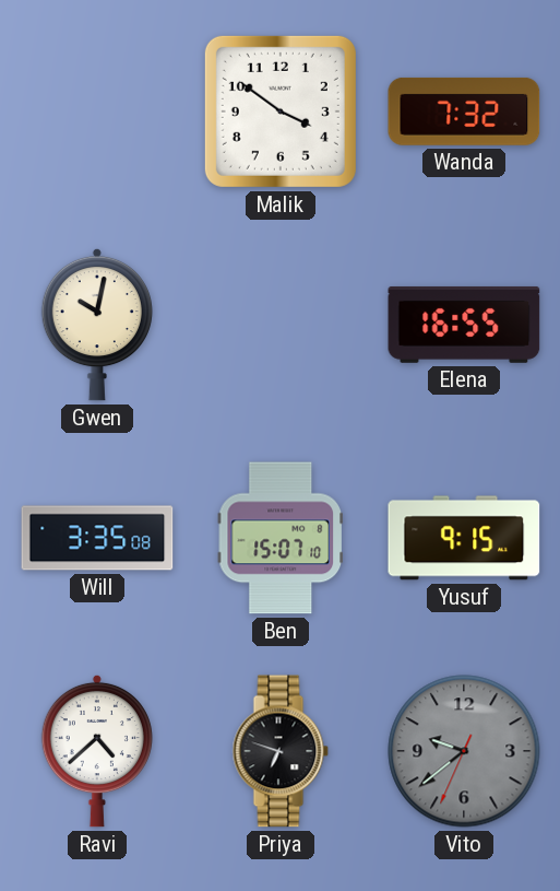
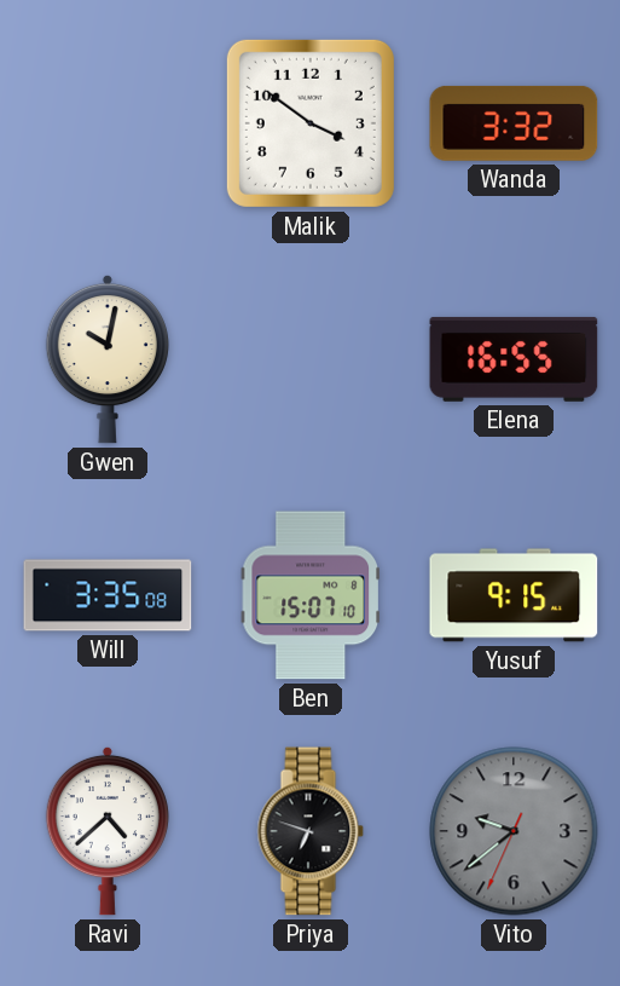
Wanda: 7:32 -> 3:32 (514, 123)
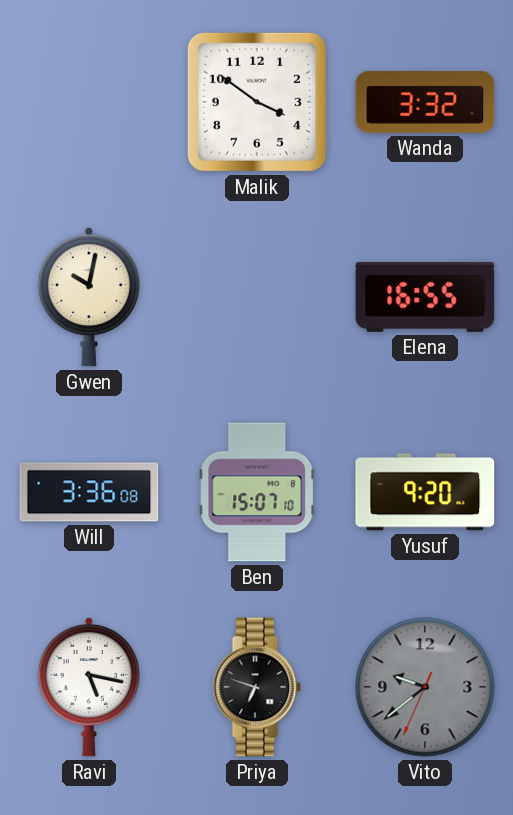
Will: 3:35 -> 3:36 (89, 492)
Yusuf: 9:15 -> 9:20 (425, 492)
Ravi: 4:38 -> 5:17 (89, 687)
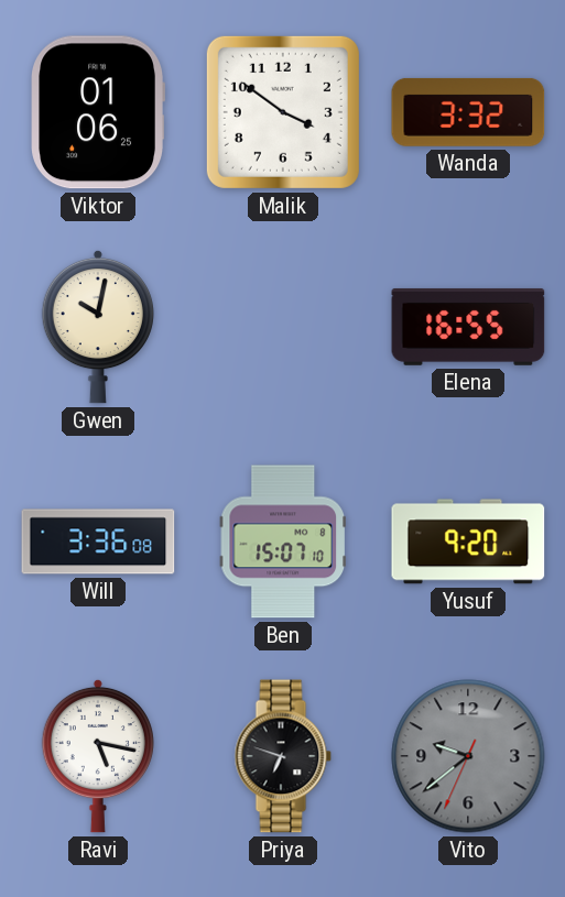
Viktor: none -> 01:06 (97, 112)
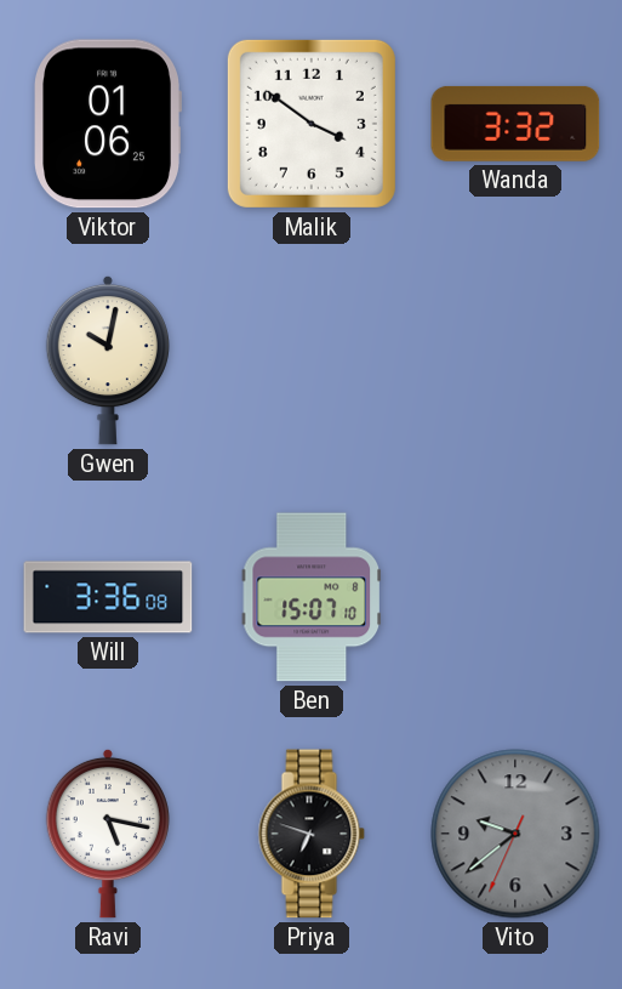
Elena: 16:55 -> none (468, 327)
Yusuf: 9:20 -> none (468, 542)
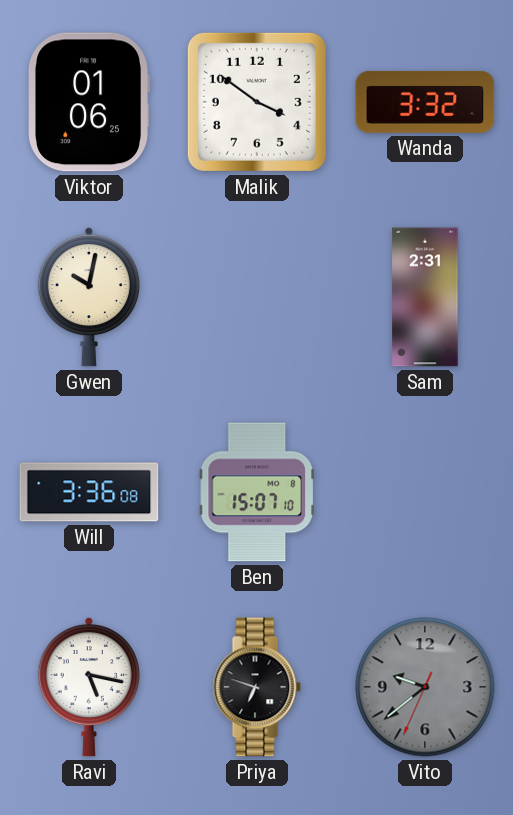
Sam: none -> 2:31 (425, 297)
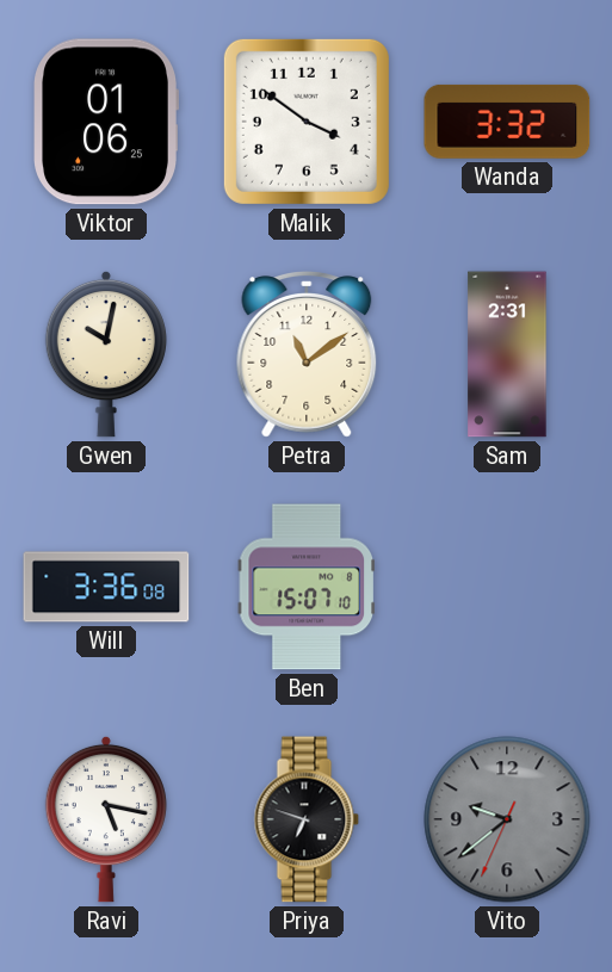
Petra: none -> 11:09 (307, 354)
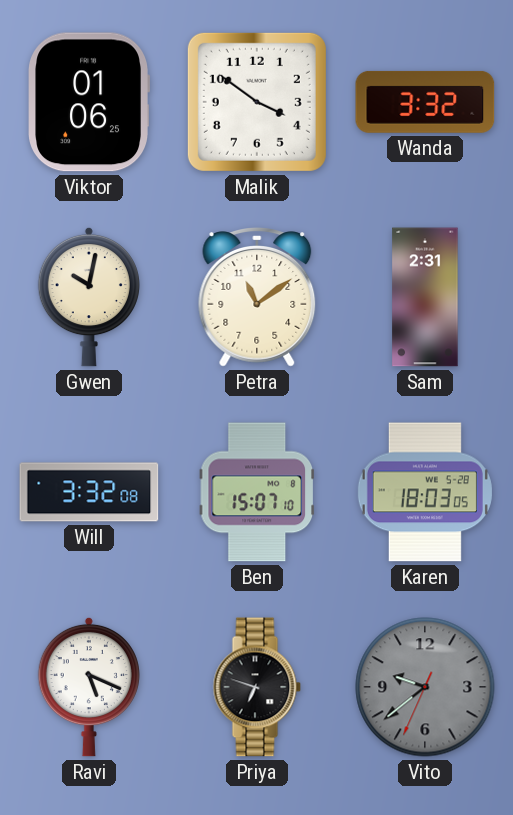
Will: 3:36 -> 3:32 (89, 492)
Karen: none -> 18:03 (425, 492)
Ravi: 5:17 -> 5:19 (89, 687)
